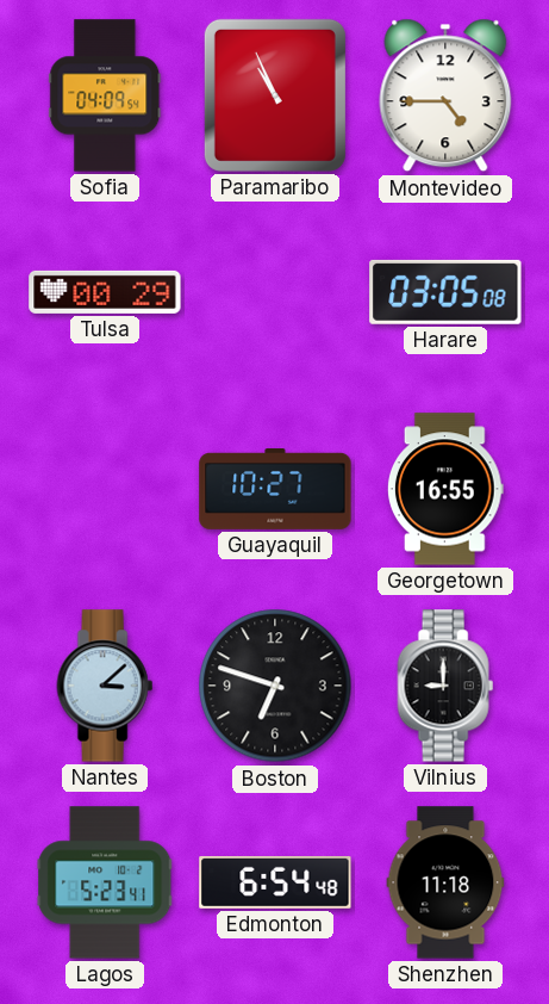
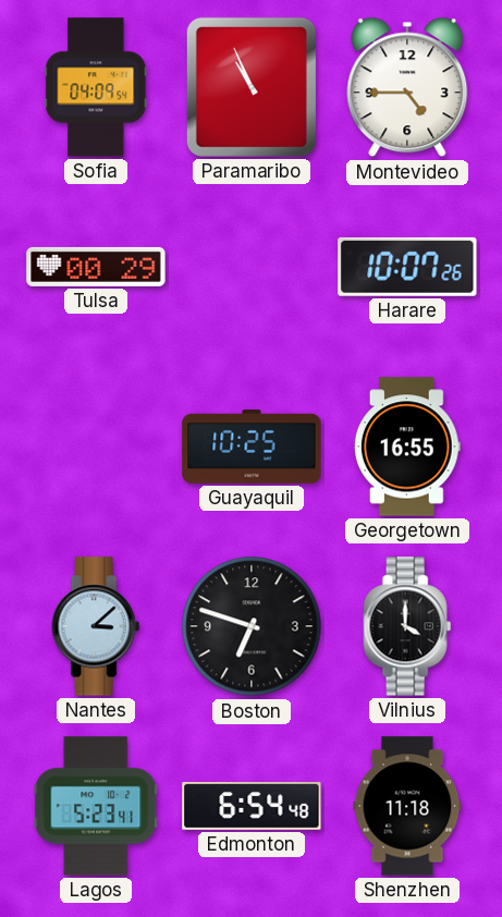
Harare: 03:05 -> 10:07 (407, 267)
Guayaquil: 10:27 -> 10:25 (252, 448)
Vilnius: 9:00 -> 4:00 (407, 626)
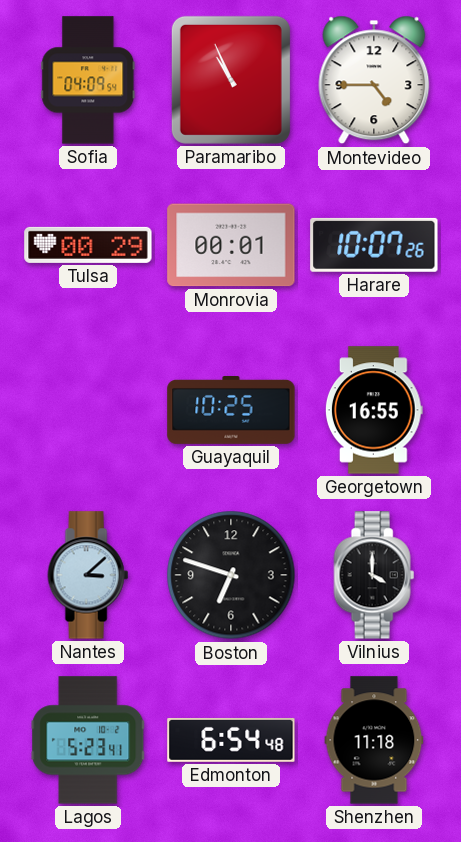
Monrovia: none -> 00:01 (231, 245)
